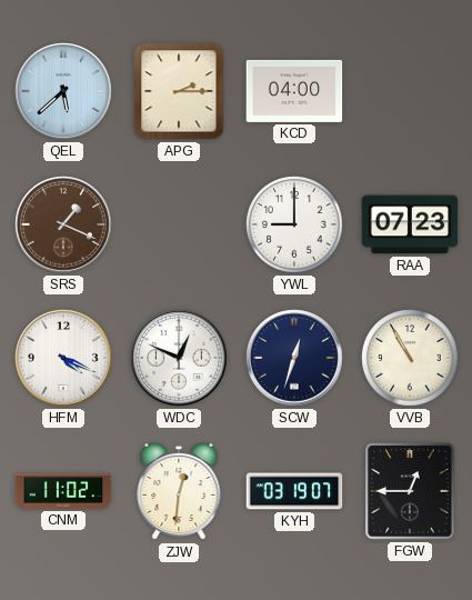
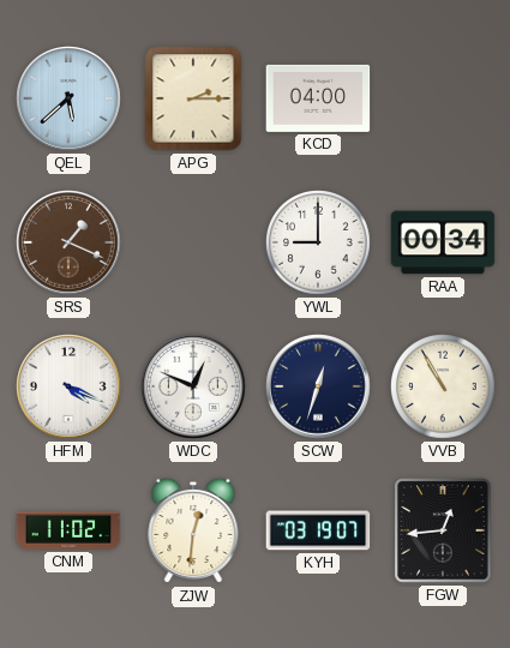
RAA: 07:23 -> 00:34 (443, 242)
FGW: 12:45 -> 12:44 (443, 530)
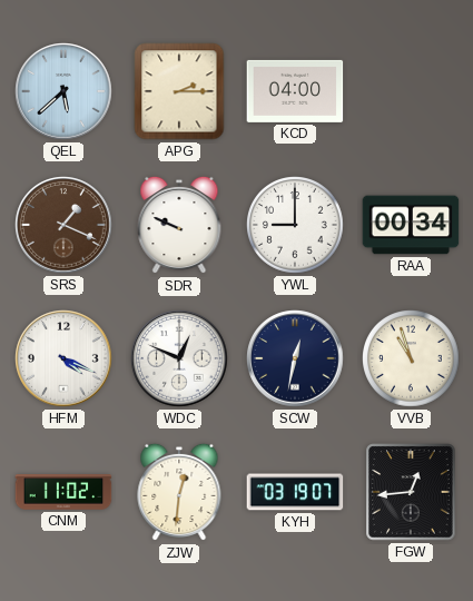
SDR: none -> 9:49 (179, 225)
SCW: 12:33 -> 12:32 (295, 358)
VVB: 10:55 -> 10:57 (412, 359)
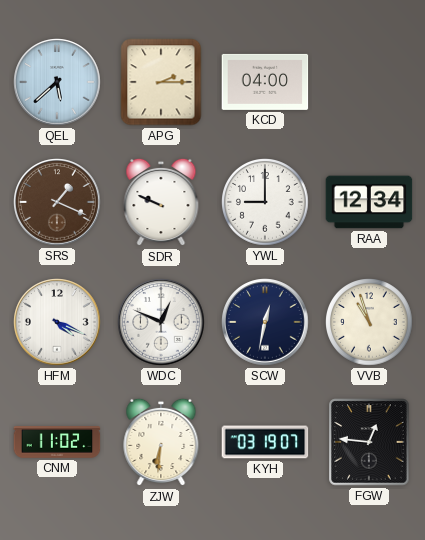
RAA: 00:34 -> 12:34 (369, 202)
ZJW: 12:31 -> 6:31 (161, 442)
FGW: 12:44 -> 12:46 (369, 442)
